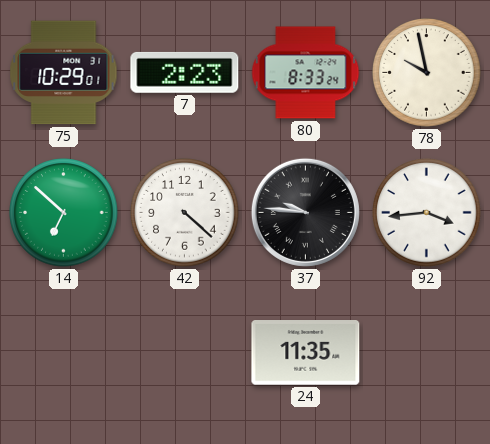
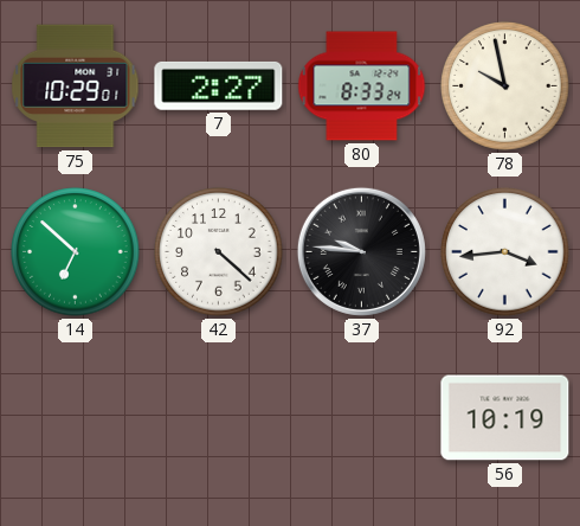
7: 2:23 -> 2:27 (219, 85)
24: 11:35 -> none (306, 353)
56: none -> 10:19 (505, 418)
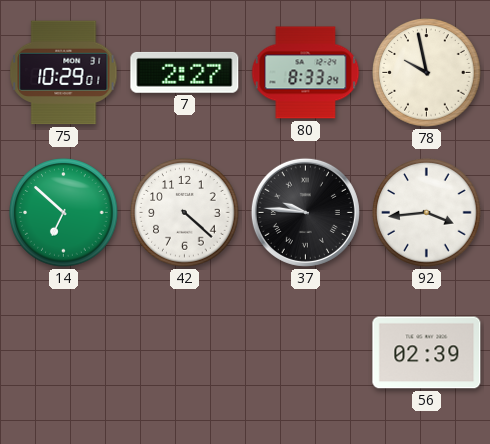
56: 10:19 -> 02:39 (427, 353)
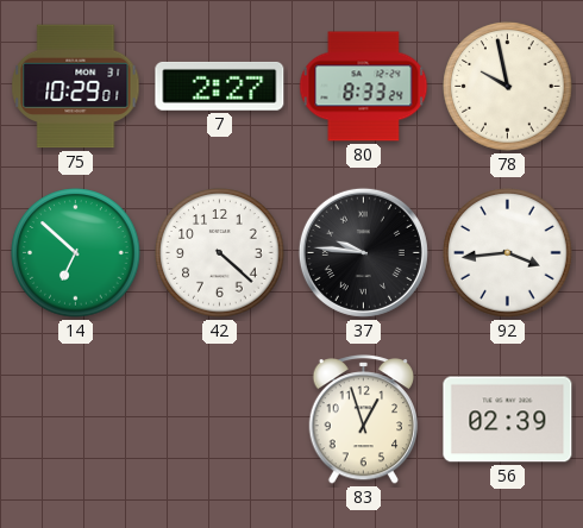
83: none -> 12:57 (364, 420)
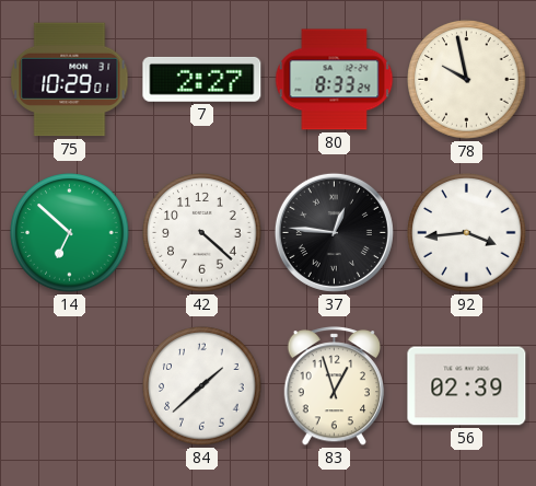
37: 9:46 -> 12:46 (334, 232)
84: none -> 1:38 (202, 386)
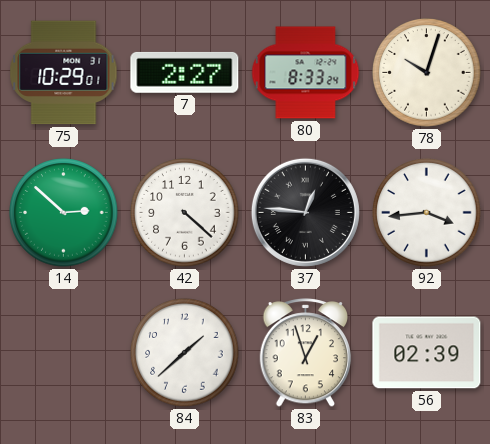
78: 9:58 -> 10:03 (427, 73)
14: 6:52 -> 2:52 (64, 213)
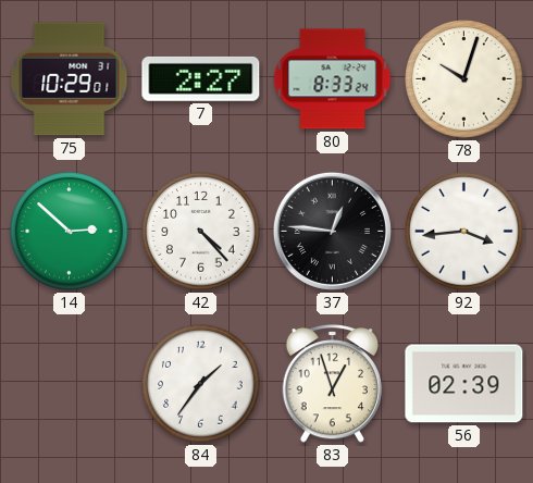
42: 4:22 -> 4:23 (201, 232)
84: 1:38 -> 1:36 (201, 384)
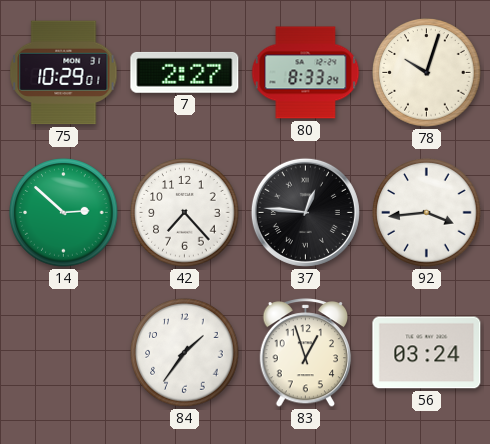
42: 4:23 -> 7:23 (185, 213)
56: 02:39 -> 03:24 (427, 353)
